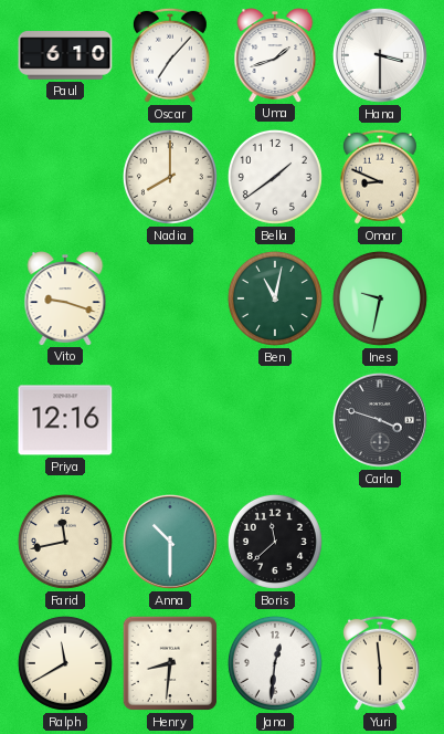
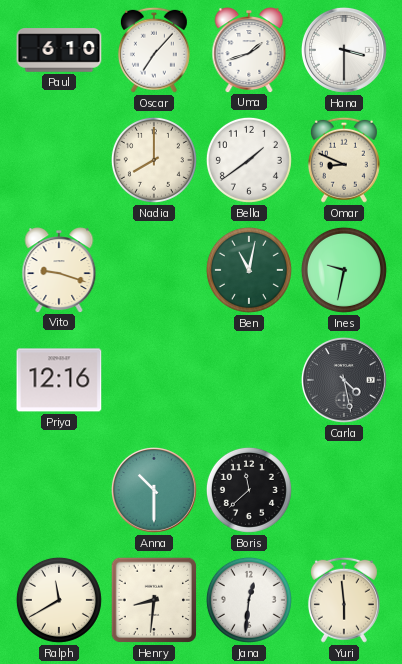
Carla: 3:48 -> 4:28 (344, 380)
Farid: 11:43 -> none (65, 542)
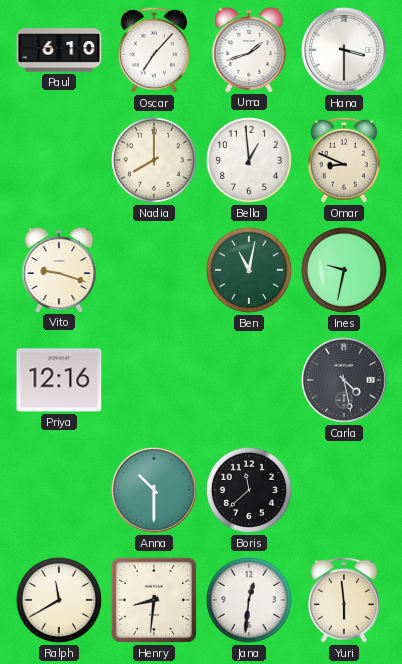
Bella: 1:39 -> 12:59 (249, 160)
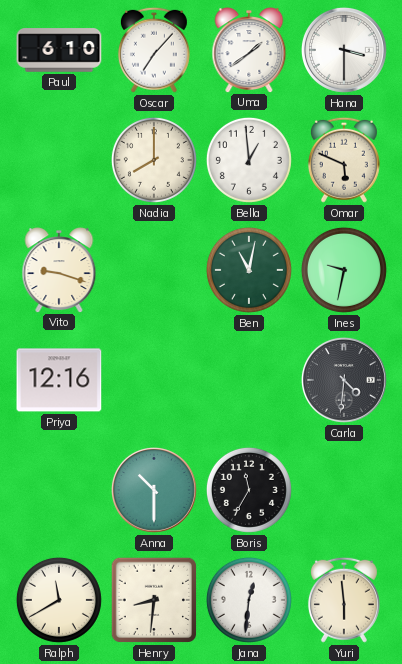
Uma: 1:42 -> 1:39 (249, 50)
Omar: 8:49 -> 5:49 (344, 160)
Carla: 4:28 -> 4:31 (344, 380)
Boris: 11:38 -> 11:35 (249, 490)
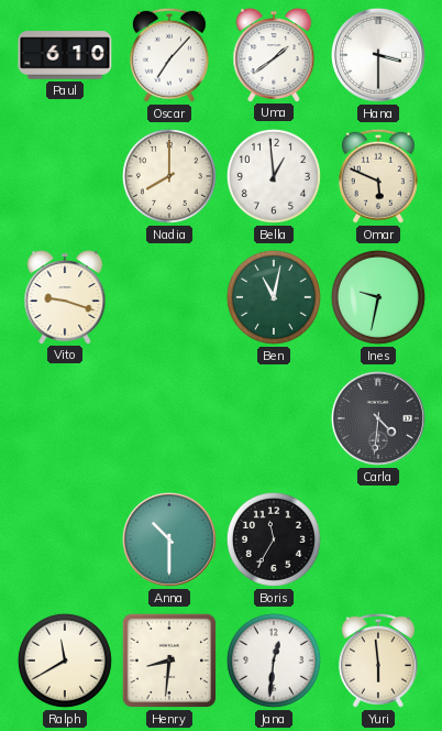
Priya: 12:16 -> none (59, 380)
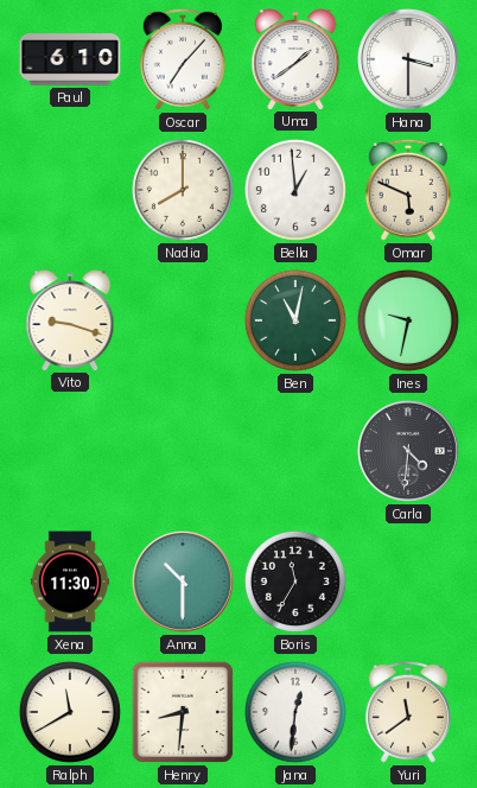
Xena: none -> 11:30 (69, 582)
Yuri: 5:59 -> 11:39 (408, 712)
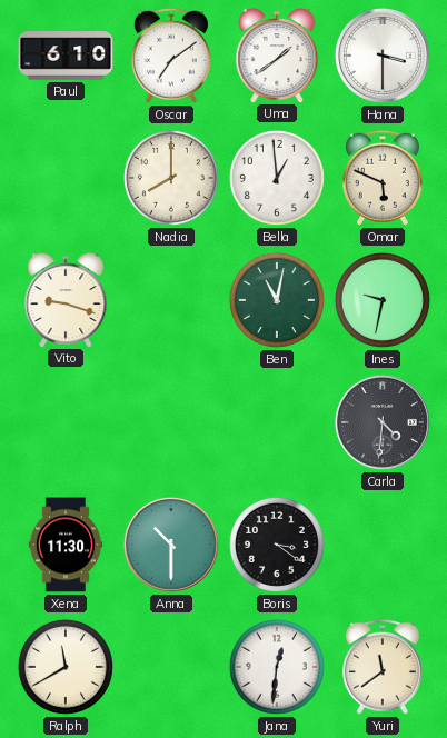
Oscar: 7:07 -> 7:09 (171, 56)
Boris: 11:35 -> 3:21 (277, 545)
Henry: 8:31 -> none (183, 712)
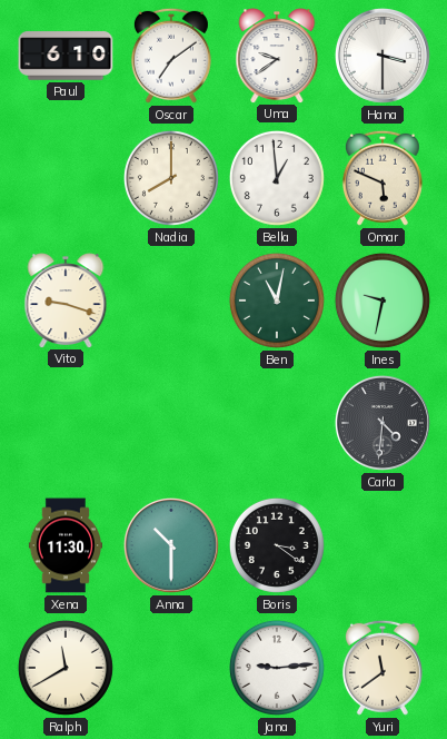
Uma: 1:39 -> 9:39 (277, 56)
Jana: 12:31 -> 9:14 (277, 668)
